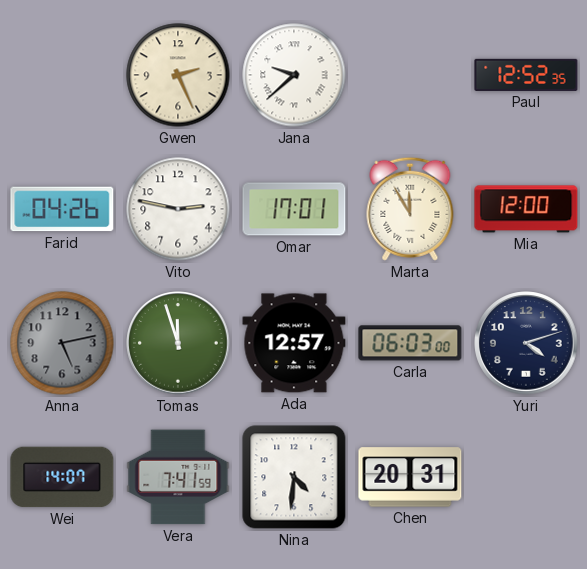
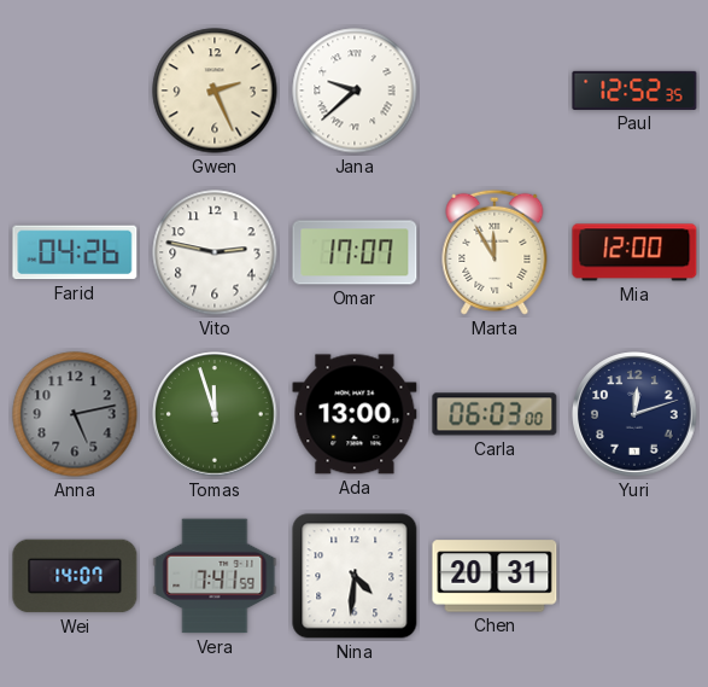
Omar: 17:01 -> 17:07 (355, 252)
Ada: 12:57 -> 13:00 (355, 414)
Yuri: 4:12 -> 12:12 (634, 414)
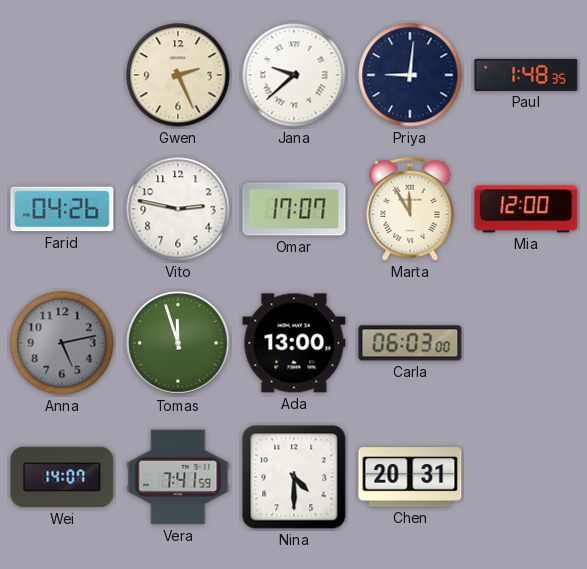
Priya: none -> 9:01 (410, 75)
Paul: 12:52 -> 1:48 (526, 75)
Yuri: 12:12 -> none (634, 414)
Nina: 4:31 -> 4:30 (294, 477)
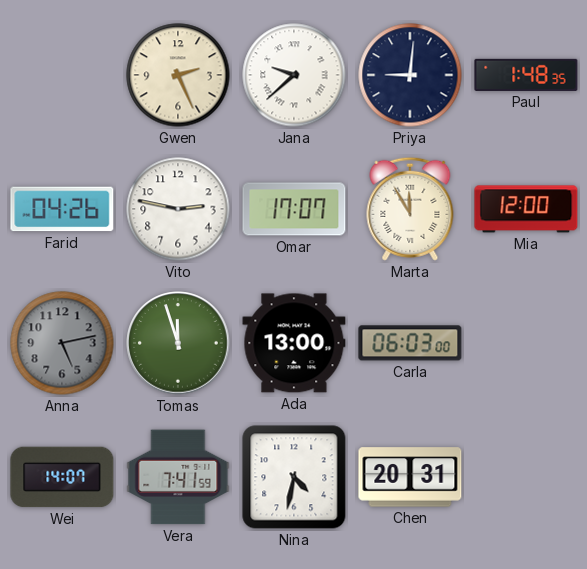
Nina: 4:30 -> 4:32 (294, 477)
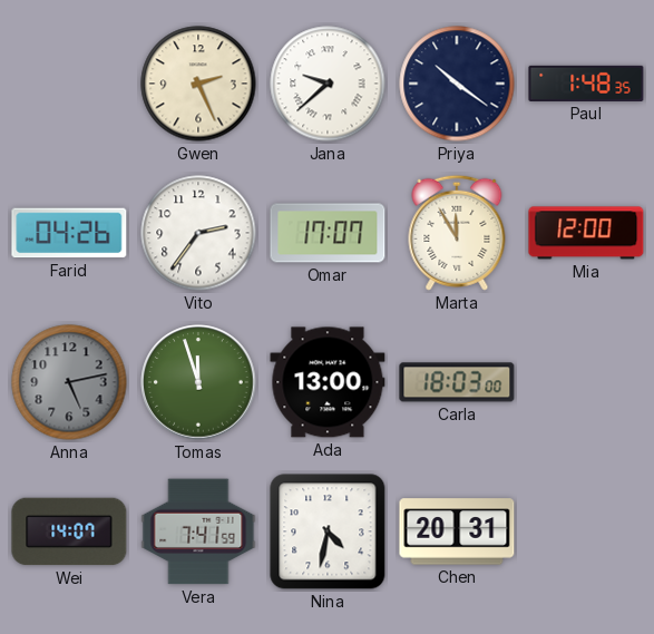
Priya: 9:01 -> 10:21 (457, 84)
Vito: 2:47 -> 2:36 (198, 233)
Carla: 06:03 -> 18:03 (457, 382)
